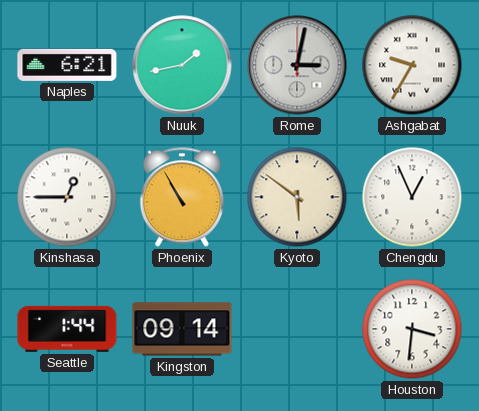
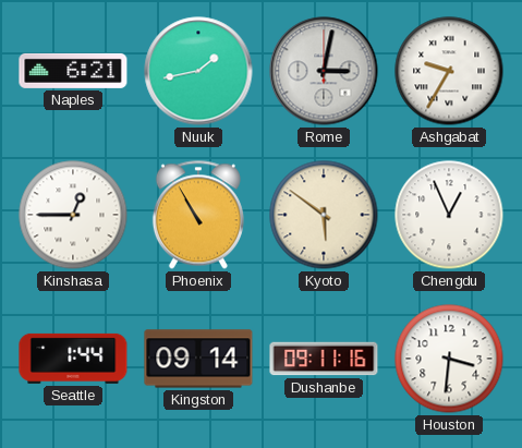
Dushanbe: none -> 09:11 (324, 359)
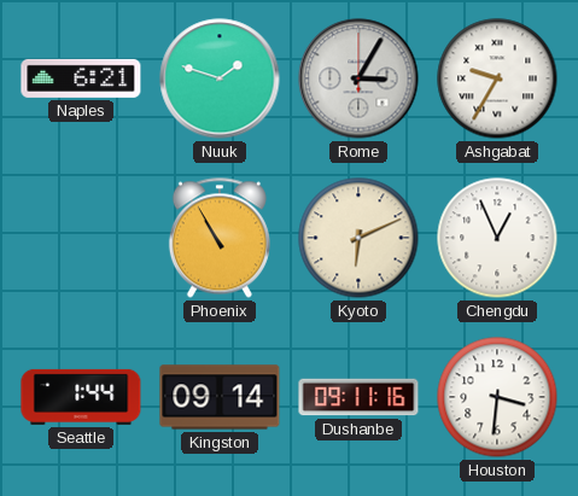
Nuuk: 1:43 -> 1:48 (220, 78)
Rome: 3:02 -> 3:05 (358, 78)
Kinshasa: 12:45 -> none (73, 215)
Kyoto: 5:51 -> 6:11 (358, 238)
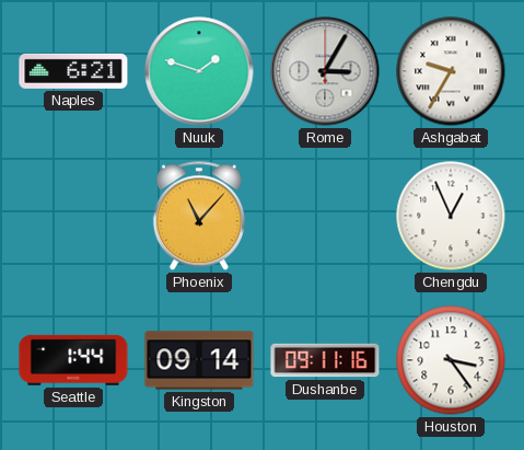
Phoenix: 10:55 -> 11:07 (199, 216)
Kyoto: 6:11 -> none (358, 238)
Houston: 3:31 -> 3:24 (451, 360)
